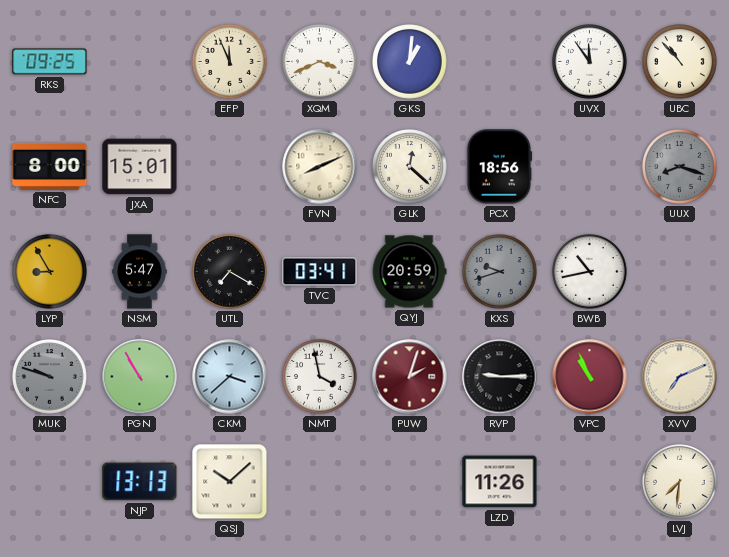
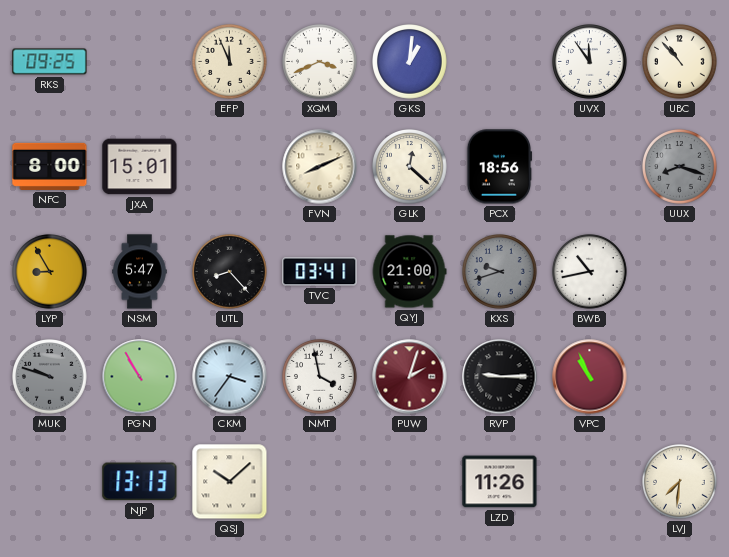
UTL: 7:20 -> 8:23 (230, 272)
QYJ: 20:59 -> 21:00 (409, 272)
CKM: 3:38 -> 3:36 (230, 377)
XVV: 7:11 -> none (680, 377)
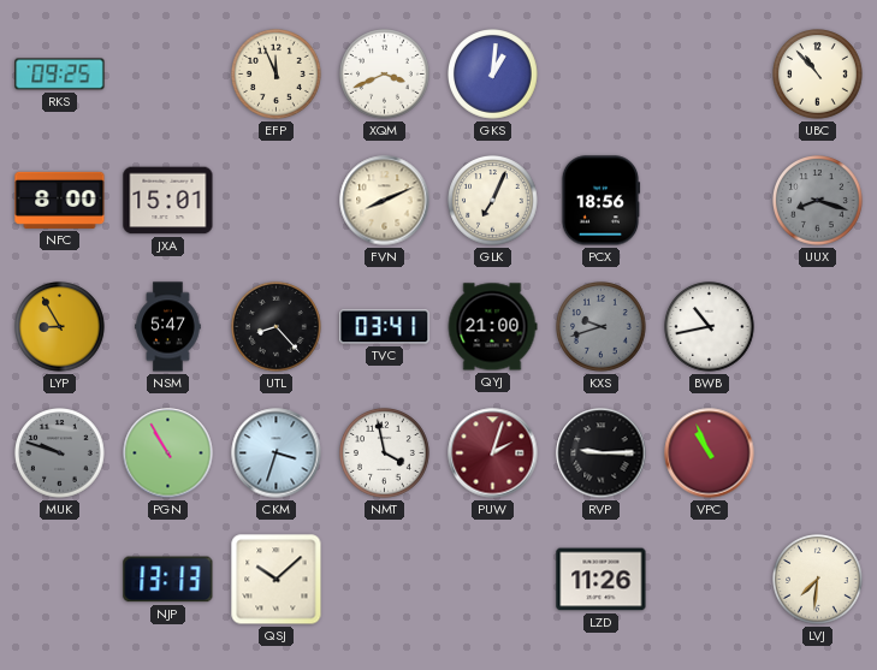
UVX: 11:54 -> none (590, 62)
GLK: 12:22 -> 7:04 (493, 201)
CKM: 3:36 -> 3:33 (277, 453)
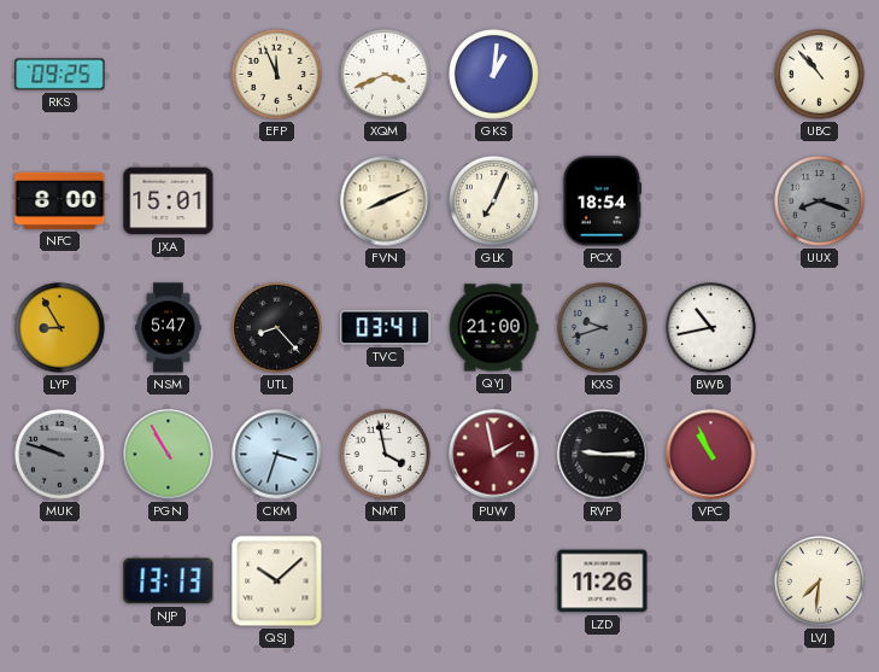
PCX: 18:56 -> 18:54 (602, 201)
PUW: 2:03 -> 1:58 (494, 455)
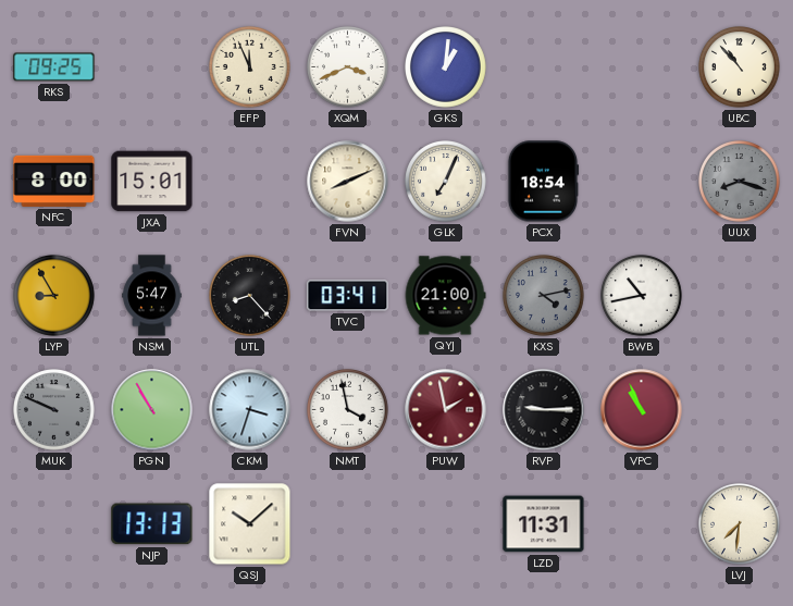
KXS: 9:42 -> 4:13 (544, 296)
MUK: 9:48 -> 9:49 (54, 410)
LZD: 11:26 -> 11:31 (544, 524)
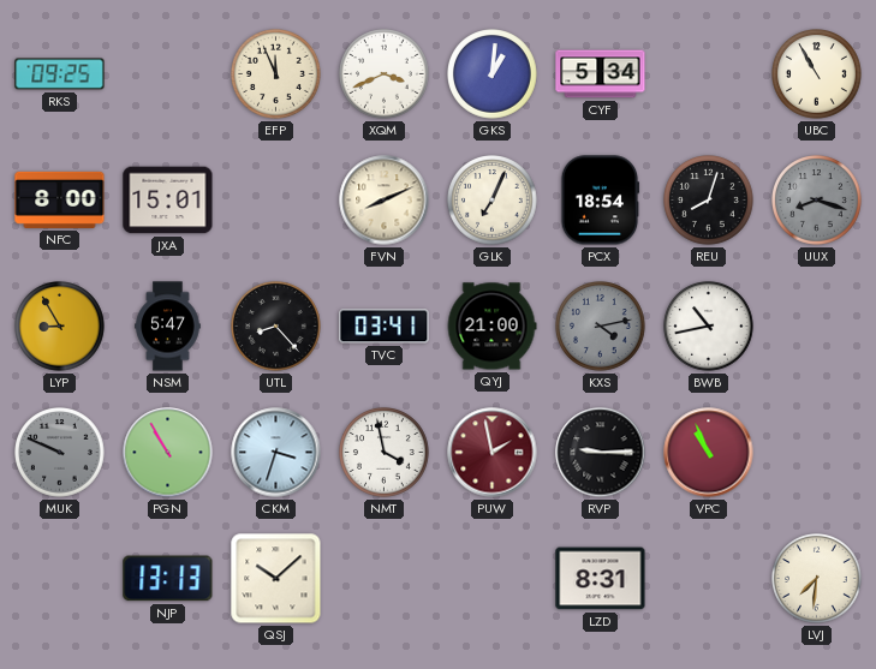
CYF: none -> 5:34 (601, 74)
UBC: 10:53 -> 10:55 (817, 74)
REU: none -> 8:03 (709, 201)
LZD: 11:31 -> 8:31 (601, 579)
